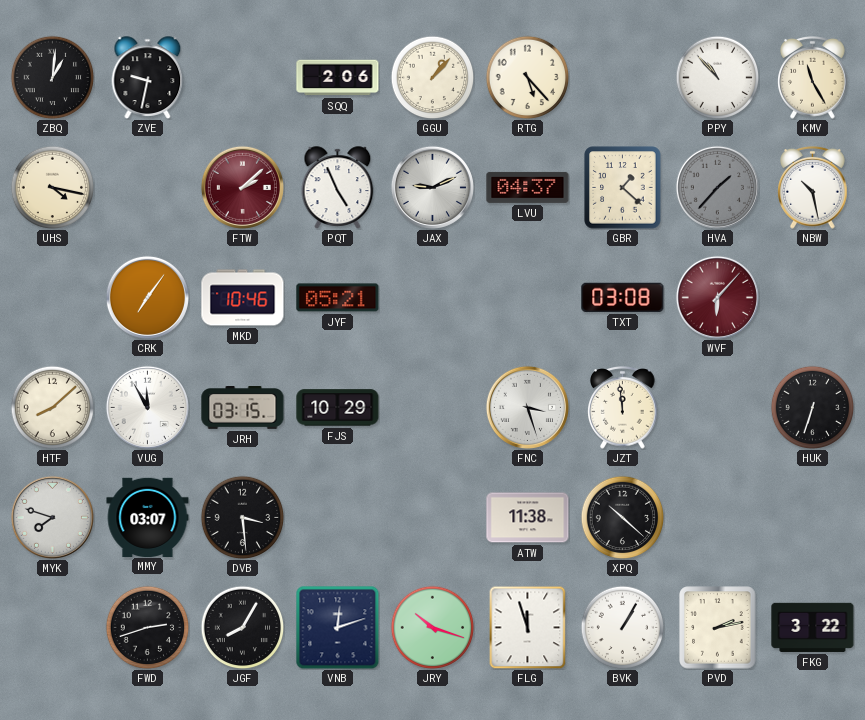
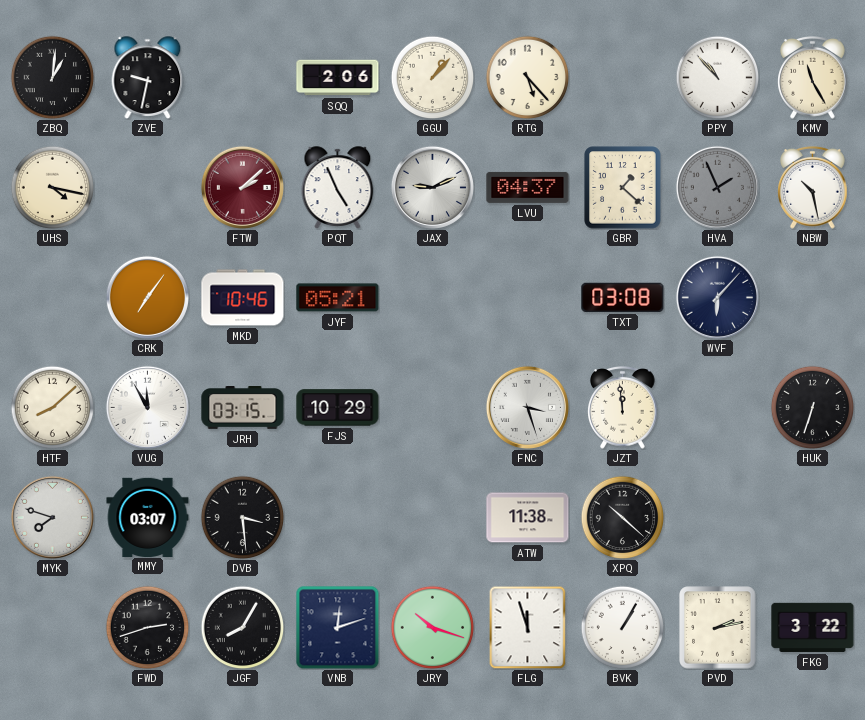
HVA: 1:37 -> 1:56 (717, 187)
WVF dial: burgundy -> navy (717, 297)
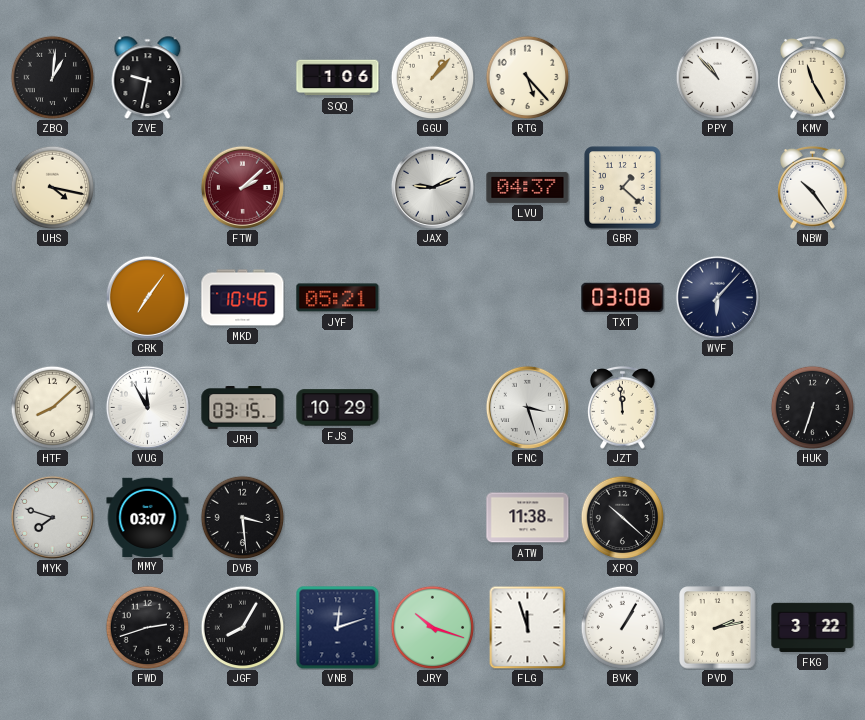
SQQ: 2:06 -> 1:06 (338, 78)
PQT: 4:56 -> none (338, 188)
HVA: 1:56 -> none (717, 187)
NBW: 10:28 -> 10:24 (813, 188)
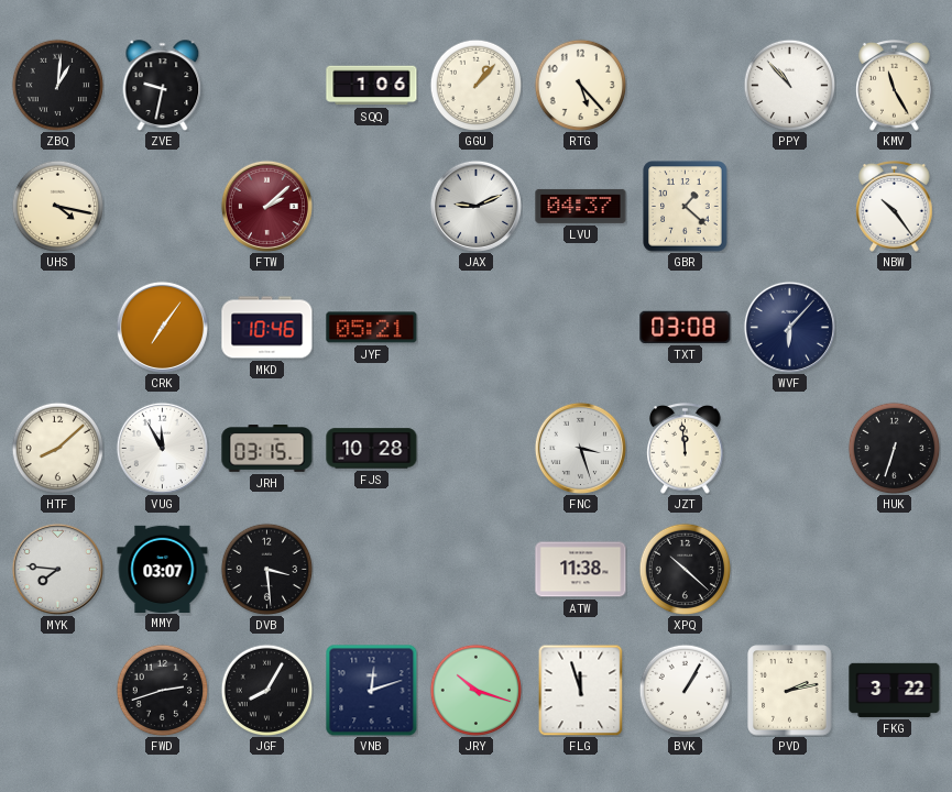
FJS: 10:29 -> 10:28 (372, 449)
MYK: 7:48 -> 7:46 (57, 569)
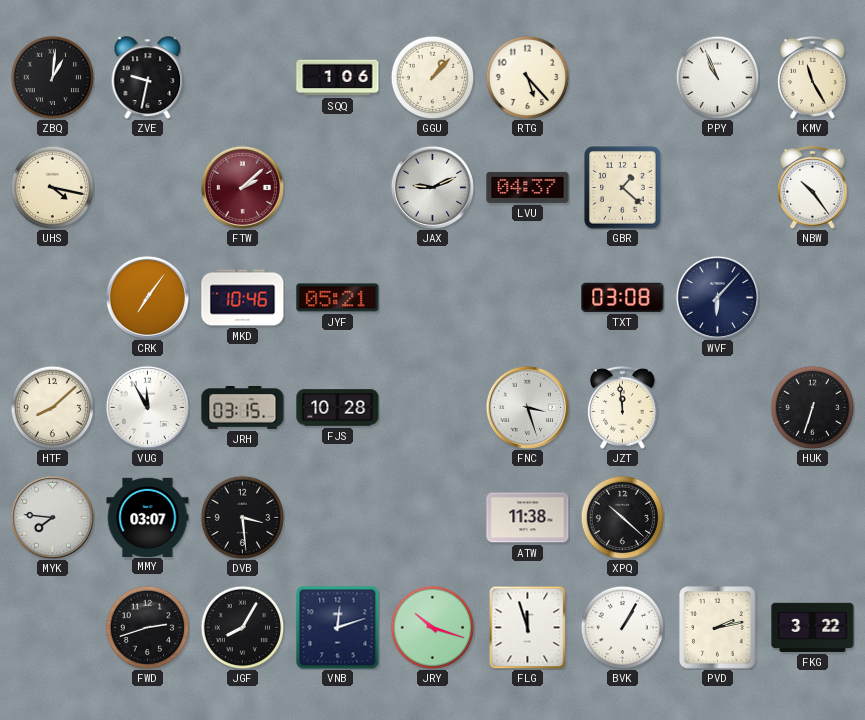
PPY: 10:53 -> 10:56 (717, 77)
